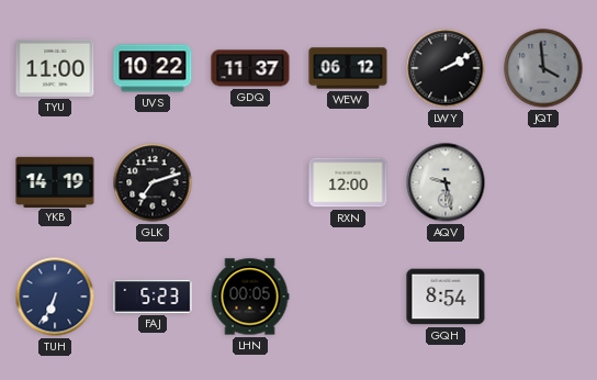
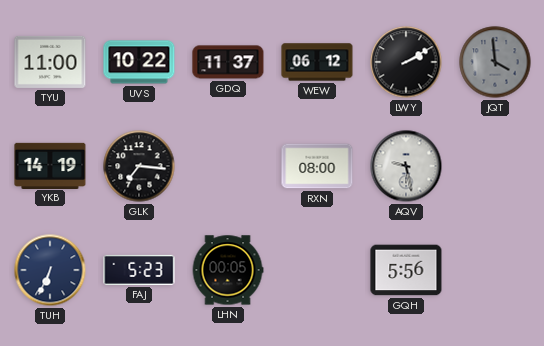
GLK: 7:12 -> 7:16 (139, 166)
RXN: 12:00 -> 08:00 (317, 166)
GQH: 8:54 -> 5:56 (406, 270)
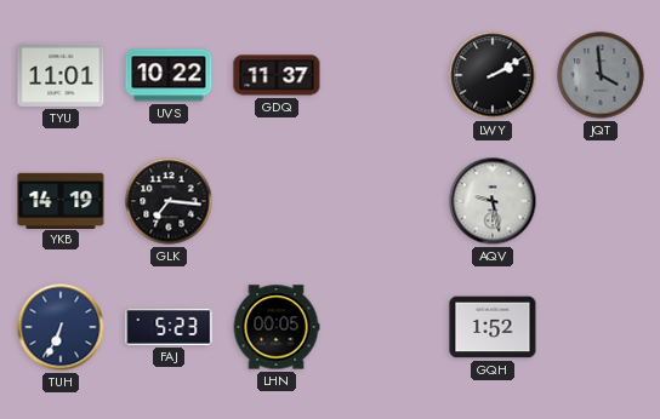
TYU: 11:00 -> 11:01 (61, 75)
WEW: 06:12 -> none (317, 62)
RXN: 08:00 -> none (317, 166)
GQH: 5:56 -> 1:52 (493, 327)
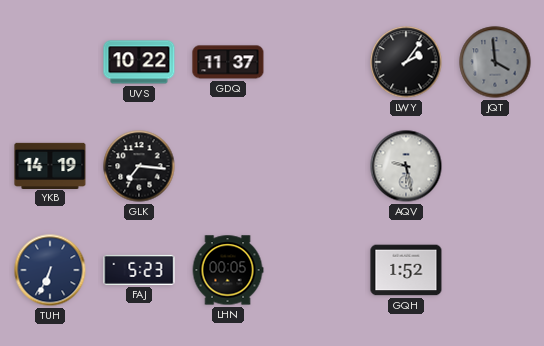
TYU: 11:01 -> none (61, 75)
LWY: 2:10 -> 2:06 (406, 62)
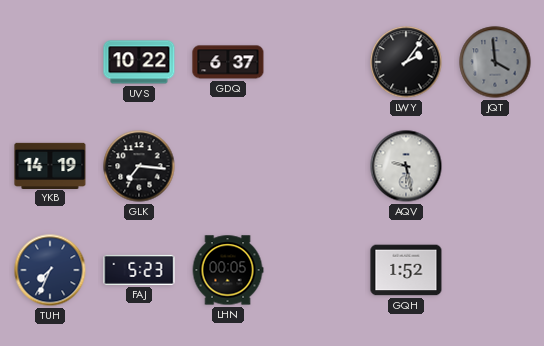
GDQ: 11:37 -> 6:37 (228, 62)
TUH: 6:34 -> 7:34 (50, 270)
